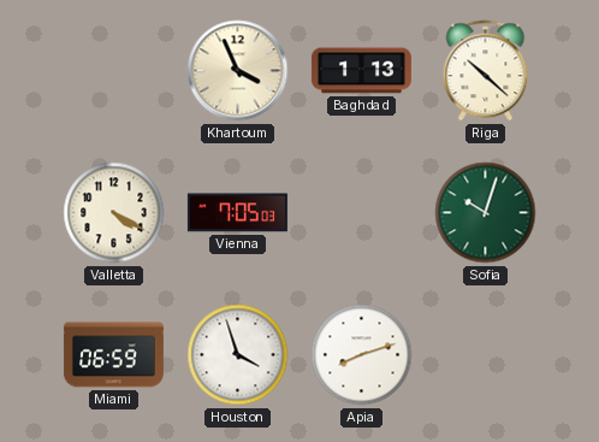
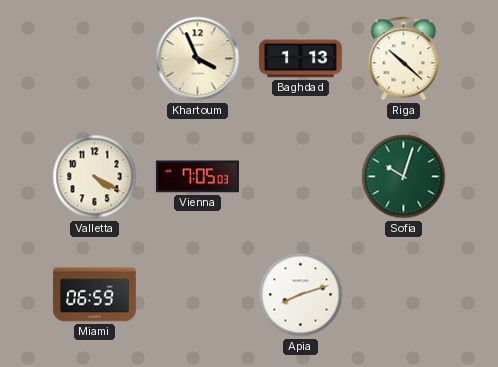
Houston: 3:57 -> none (238, 355)
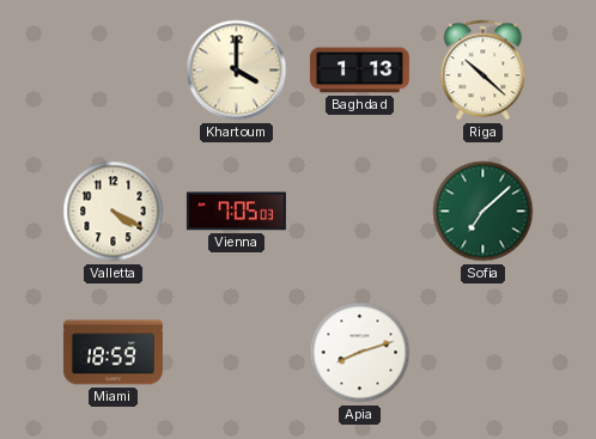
Khartoum: 3:56 -> 4:00 (237, 71)
Sofia: 10:03 -> 7:08 (484, 212)
Miami: 06:59 -> 18:59 (112, 353)
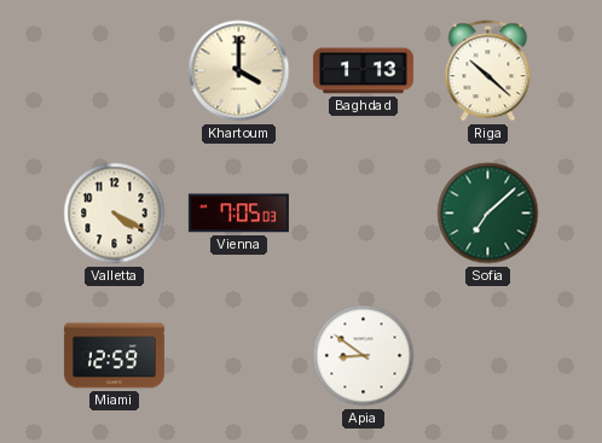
Miami: 18:59 -> 12:59 (114, 356)
Apia: 8:12 -> 8:51 (364, 356)
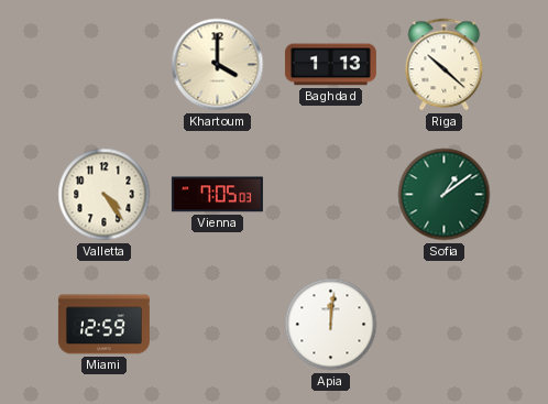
Valletta: 4:20 -> 4:24 (105, 195)
Sofia: 7:08 -> 1:09 (445, 195)
Apia: 8:51 -> 12:01 (331, 325)
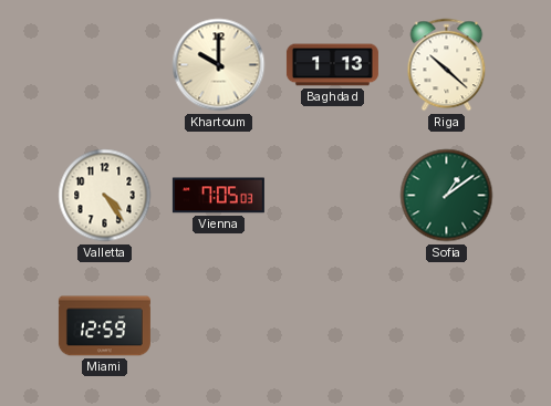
Khartoum: 4:00 -> 10:00 (219, 65)
Apia: 12:01 -> none (331, 325)
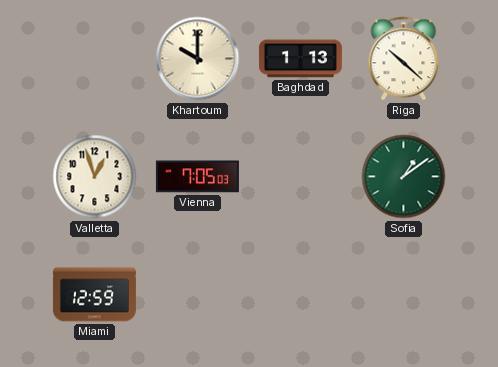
Valletta: 4:24 -> 12:57 (95, 177)
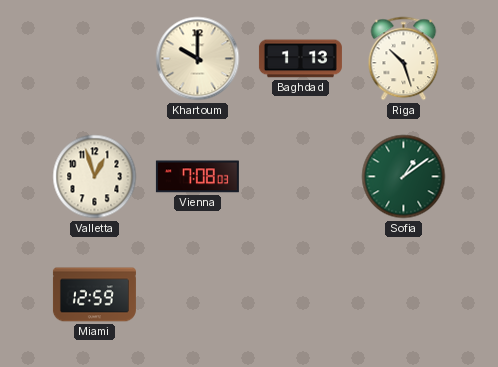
Riga: 10:22 -> 10:27 (404, 59)
Vienna: 7:05 -> 7:08 (197, 177)
